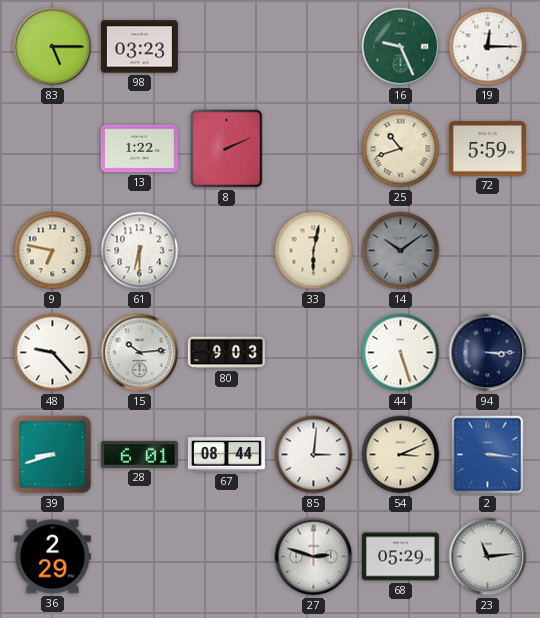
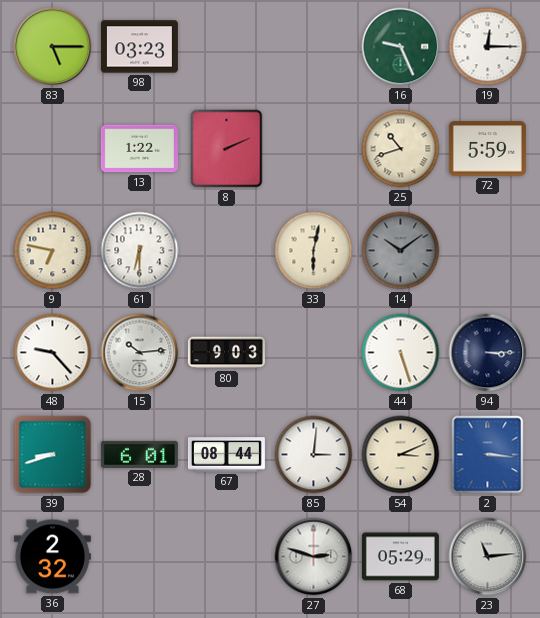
36: 2:29 -> 2:32 (52, 557)
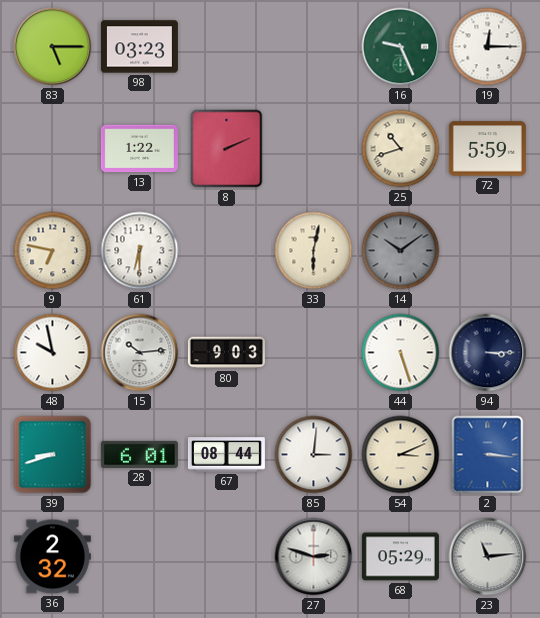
48: 9:23 -> 9:58 (53, 353)
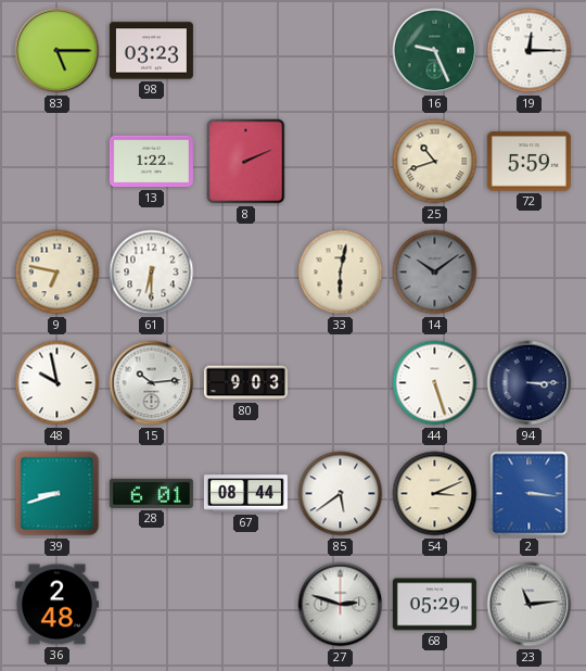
85: 3:01 -> 5:39 (341, 494)
36: 2:32 -> 2:48 (56, 605)
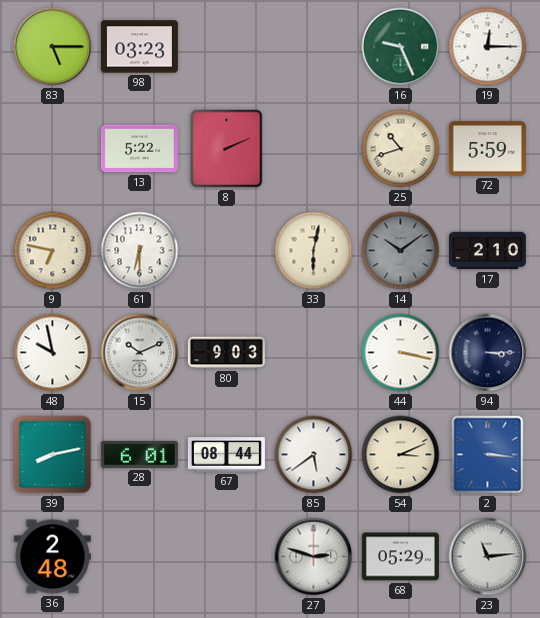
13: 1:22 -> 5:22 (139, 149)
17: none -> 2:10 (487, 251)
15: 10:14 -> 10:11 (140, 353)
44: 5:27 -> 3:17 (401, 353)
39: 8:42 -> 8:13 (53, 455)
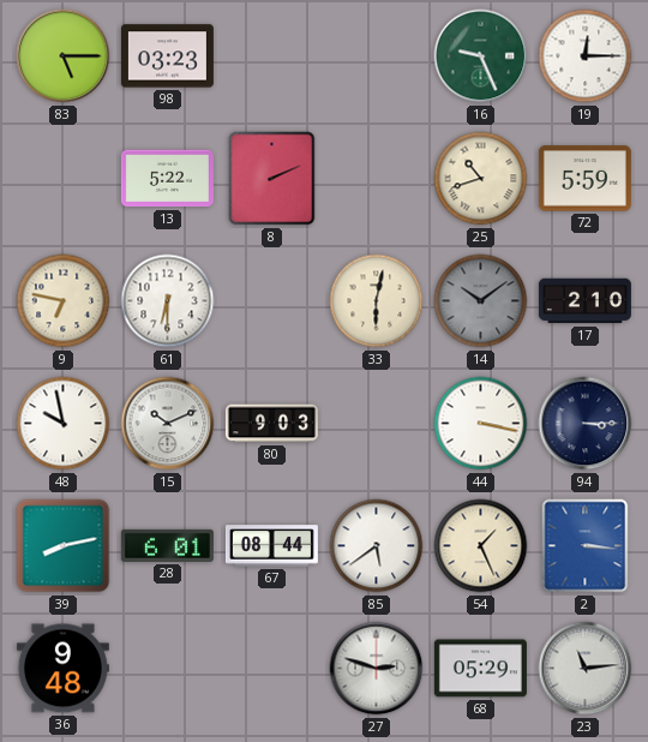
54: 3:11 -> 1:26 (481, 546)
36: 2:48 -> 9:48 (62, 669)
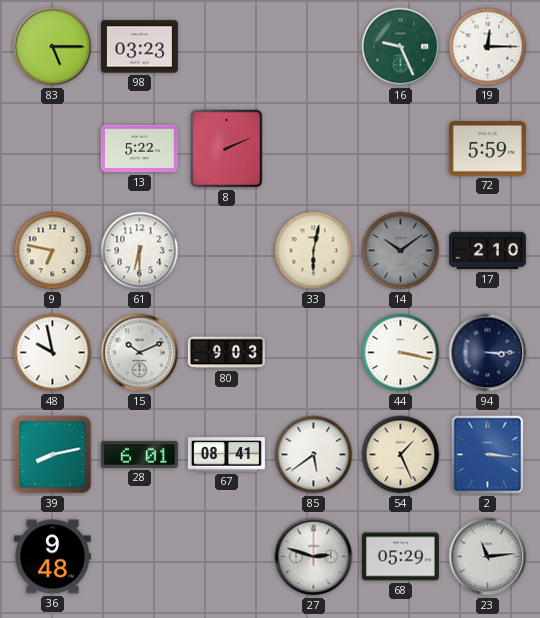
25: 10:42 -> none (481, 179)
67: 08:44 -> 08:41 (226, 455)
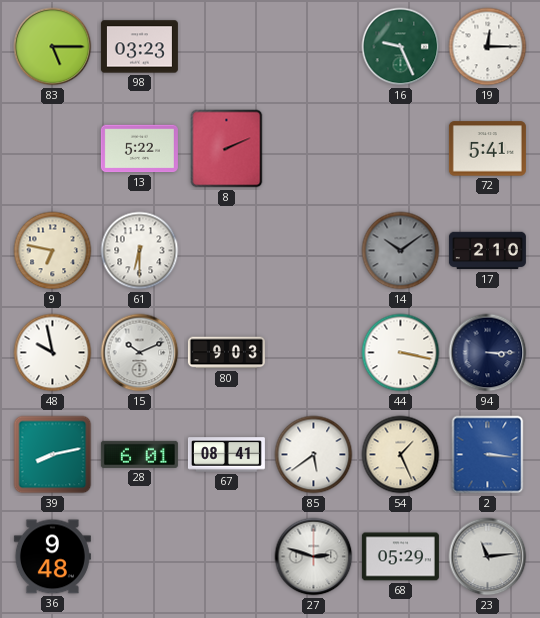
72: 5:59 -> 5:41 (487, 149)
33: 6:02 -> none (314, 251)
